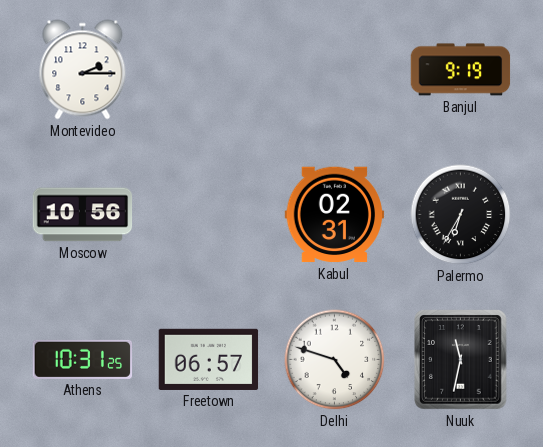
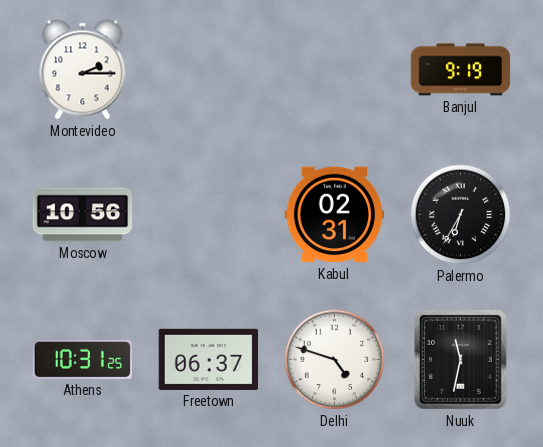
Freetown: 06:57 -> 06:37 (209, 359)
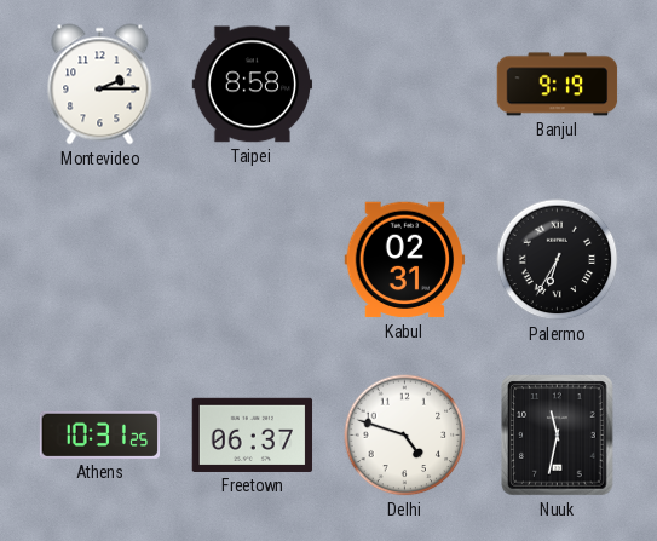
Taipei: none -> 8:58 (253, 85)
Moscow: 10:56 -> none (83, 215)
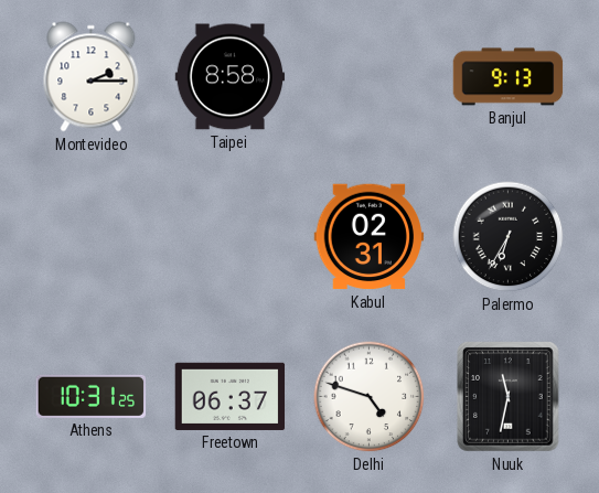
Banjul: 9:19 -> 9:13 (509, 77)
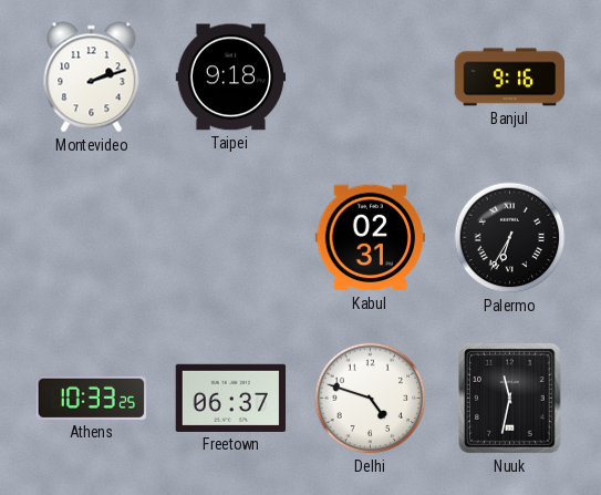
Montevideo: 2:15 -> 2:12 (92, 78)
Taipei: 8:58 -> 9:18 (231, 78)
Banjul: 9:13 -> 9:16 (510, 78)
Athens: 10:31 -> 10:33 (92, 398)
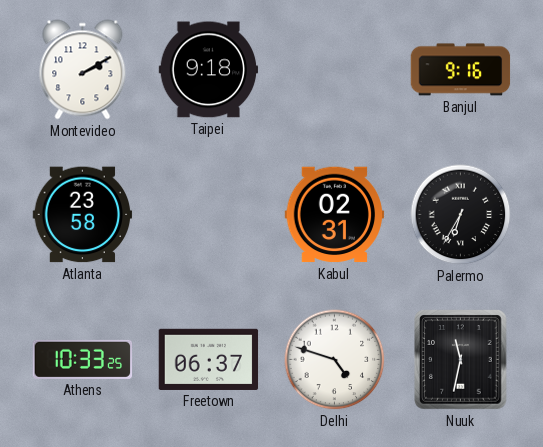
Montevideo: 2:12 -> 2:10 (83, 70)
Atlanta: none -> 23:58 (83, 215)
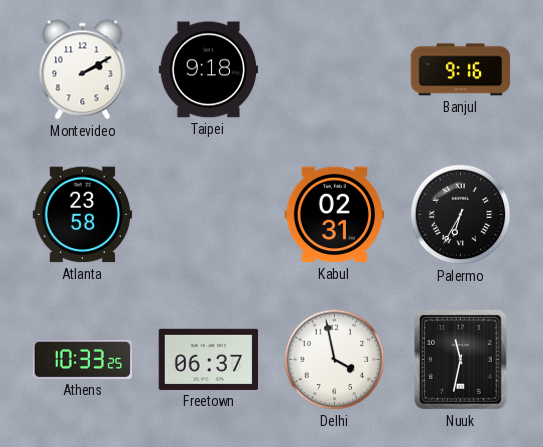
Delhi: 4:48 -> 3:58 (335, 360)
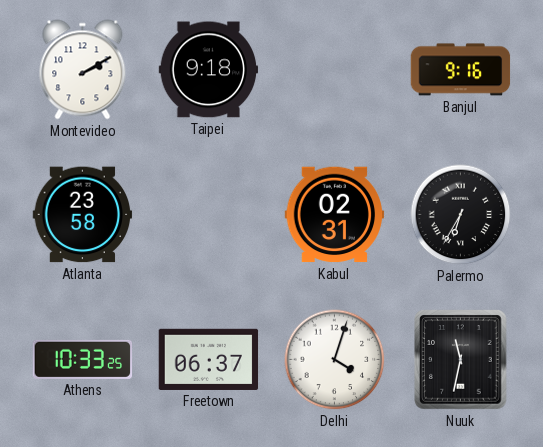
Delhi: 3:58 -> 4:03 (335, 360)
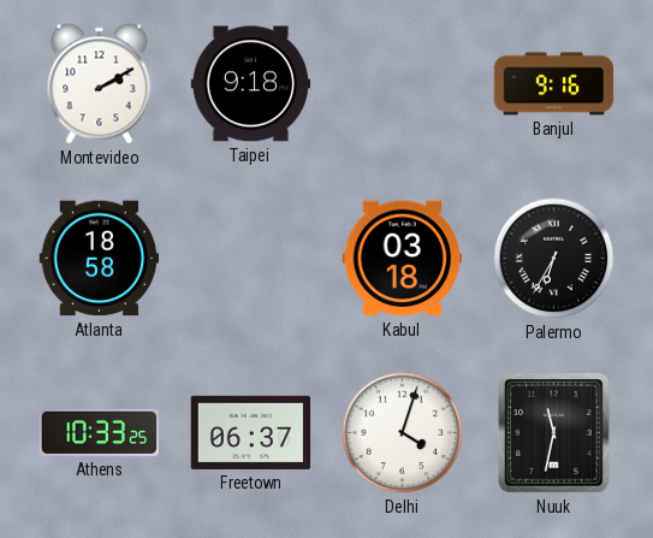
Atlanta: 23:58 -> 18:58 (100, 259)
Kabul: 02:31 -> 03:18 (403, 259)
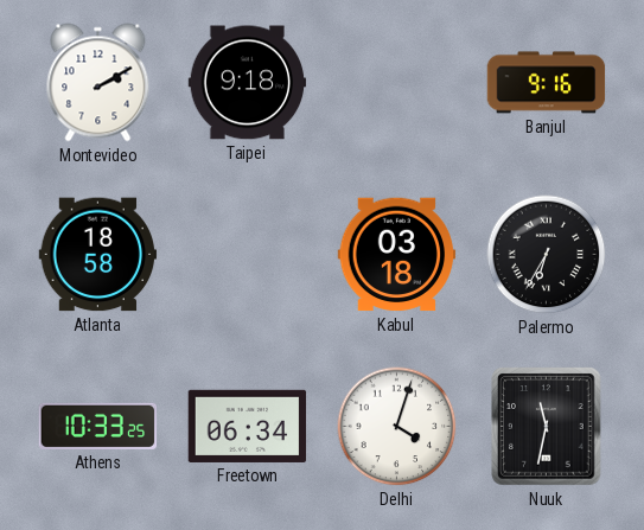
Freetown: 06:37 -> 06:34 (248, 426)
